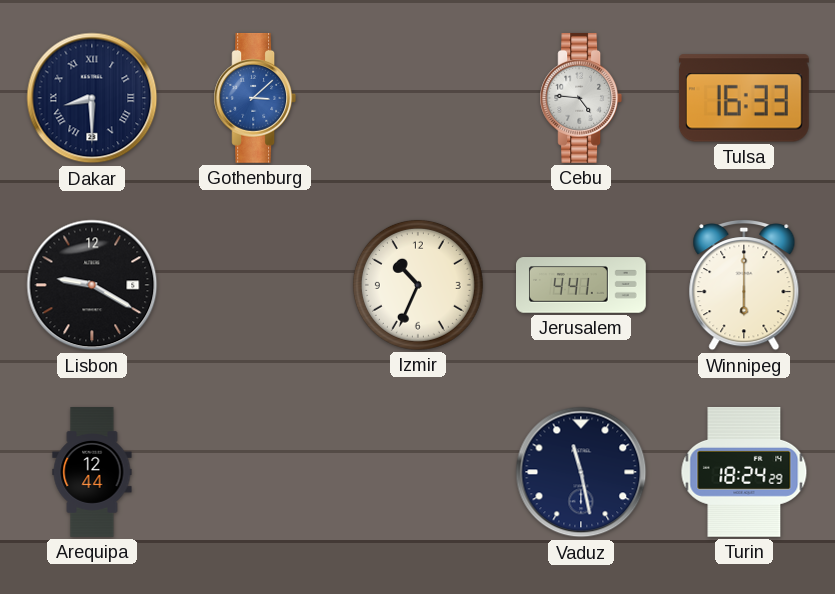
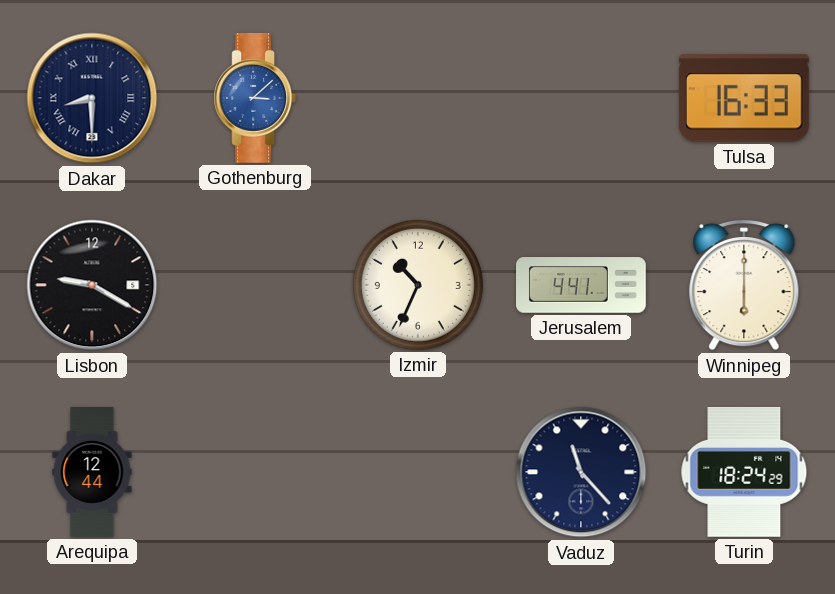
Cebu: 4:46 -> none (581, 98)
Vaduz: 11:28 -> 11:23 (581, 472)
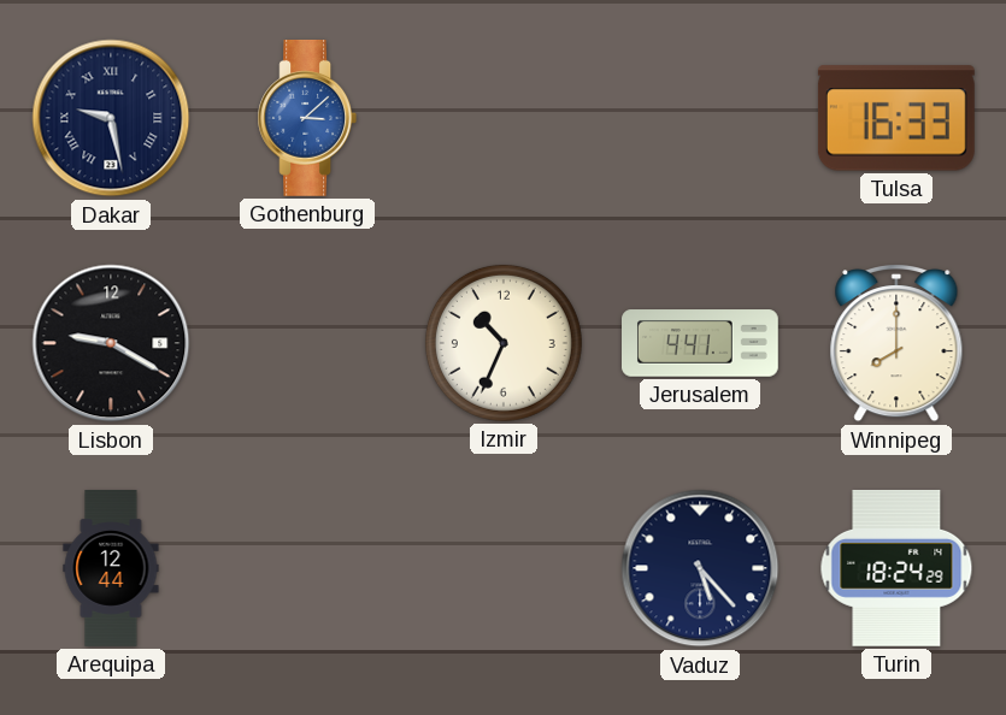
Dakar: 8:30 -> 9:28 (111, 118)
Winnipeg: 6:00 -> 8:00 (896, 344)
Vaduz: 11:23 -> 5:23 (700, 568)
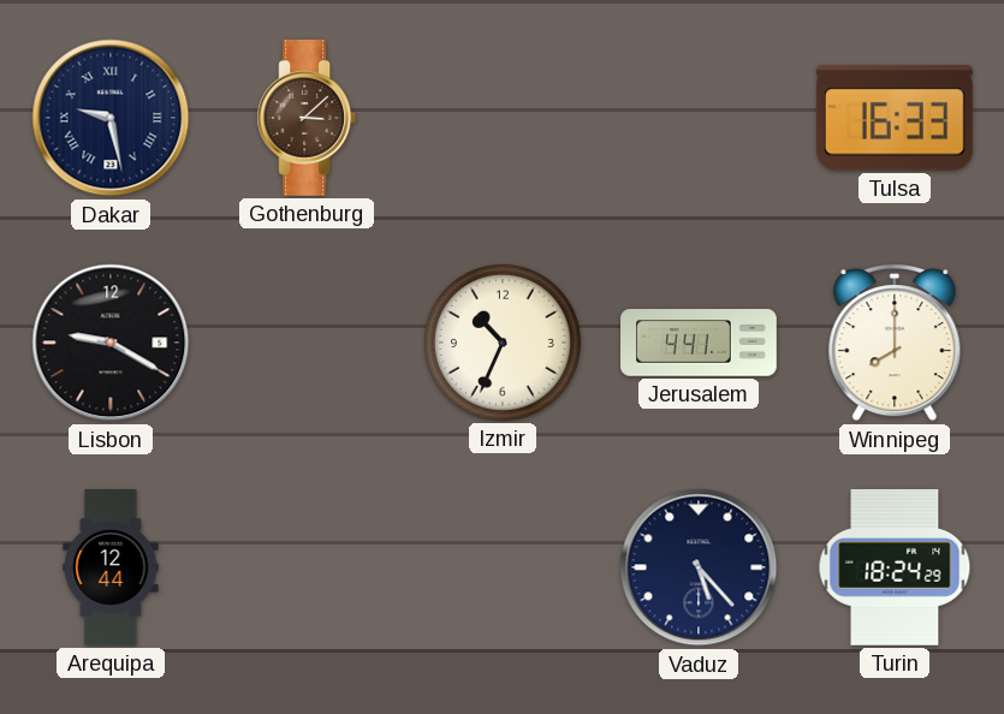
Gothenburg dial: blue -> brown (307, 118)
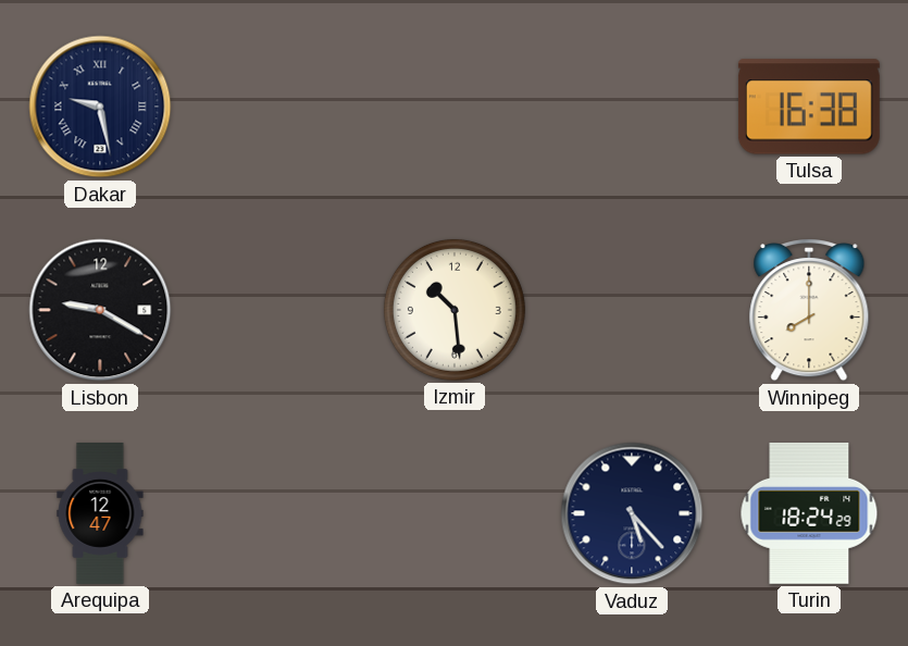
Gothenburg: 3:08 -> none (307, 118)
Tulsa: 16:33 -> 16:38 (809, 107)
Izmir: 10:34 -> 10:29 (455, 310)
Jerusalem: 4:41 -> none (700, 343)
Arequipa: 12:44 -> 12:47 (100, 514)
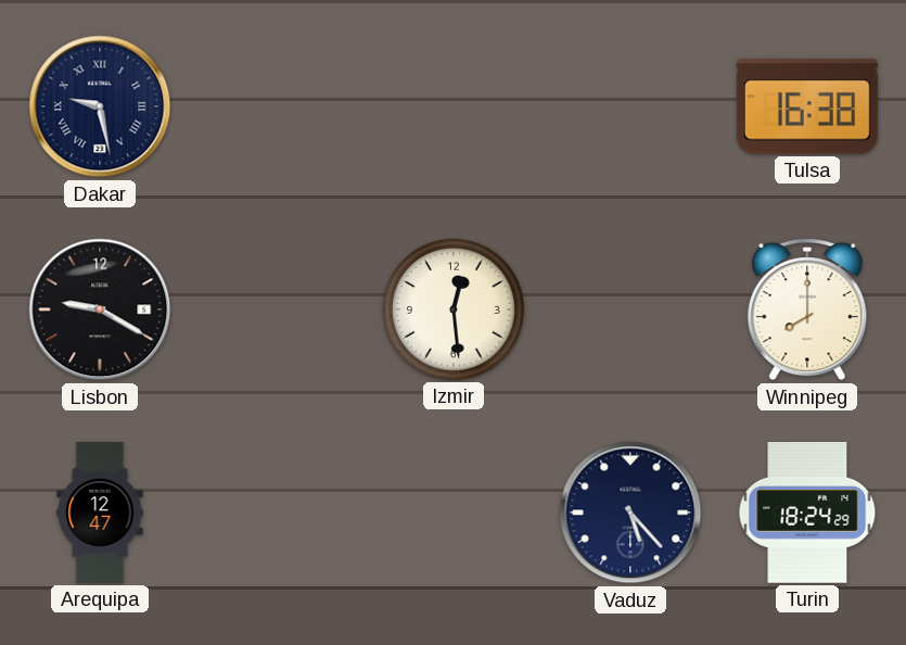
Izmir: 10:29 -> 12:29 (454, 309)
